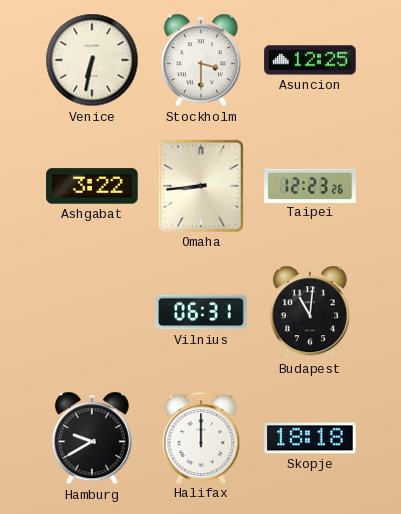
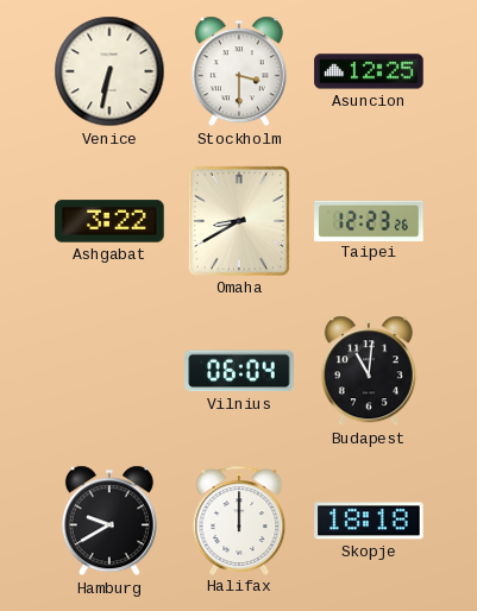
Omaha: 8:44 -> 8:40 (239, 221)
Vilnius: 06:31 -> 06:04 (239, 371)
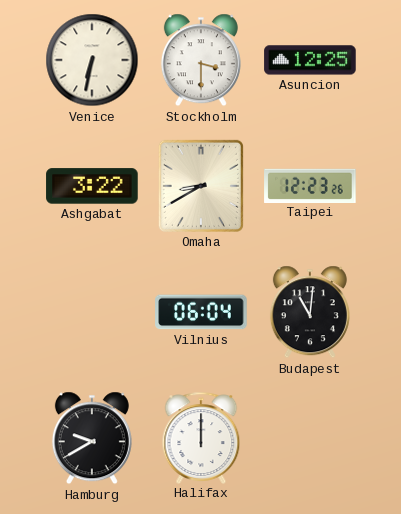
Skopje: 18:18 -> none (369, 521)
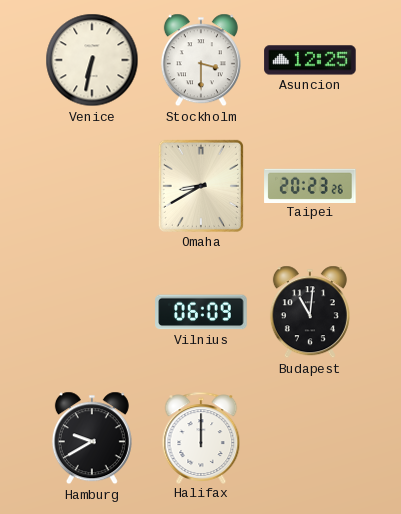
Ashgabat: 3:22 -> none (92, 186)
Taipei: 12:23 -> 20:23 (310, 185)
Vilnius: 06:04 -> 06:09 (201, 312)
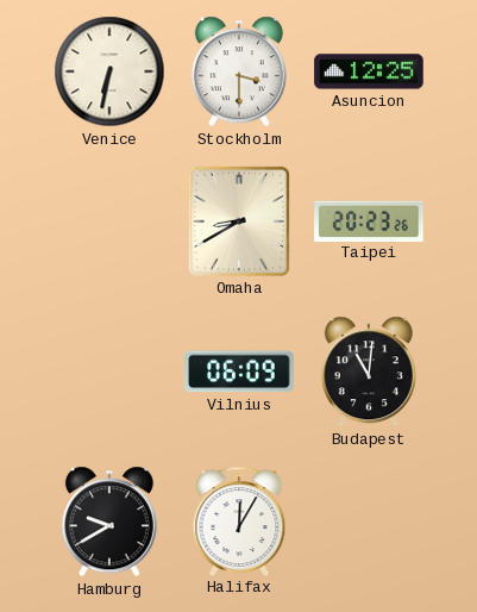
Halifax: 12:00 -> 12:05 (239, 520)
